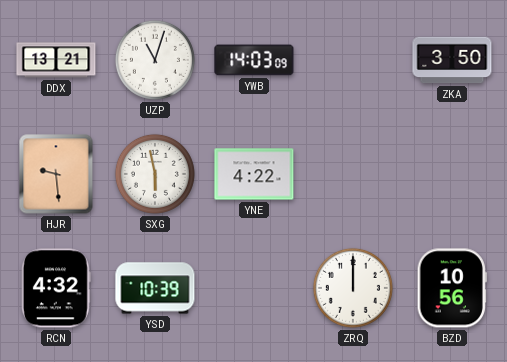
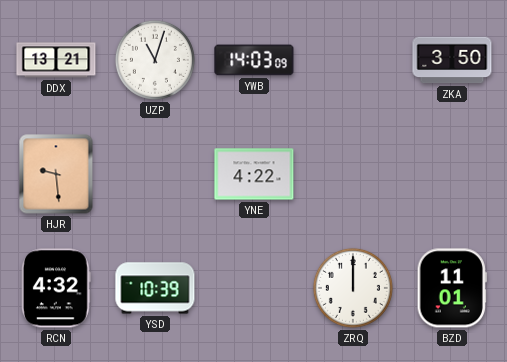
SXG: 5:58 -> none (155, 174)
BZD: 10:56 -> 11:01 (452, 288)
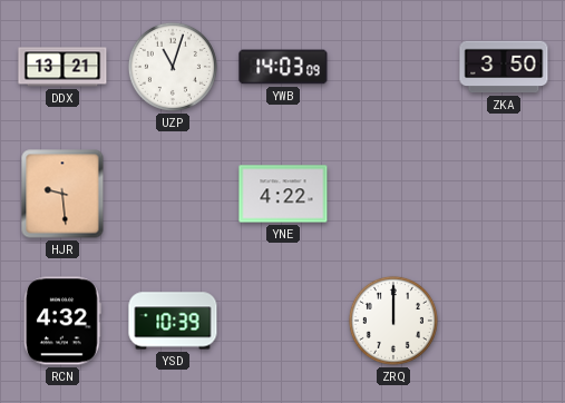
BZD: 11:01 -> none (452, 288)
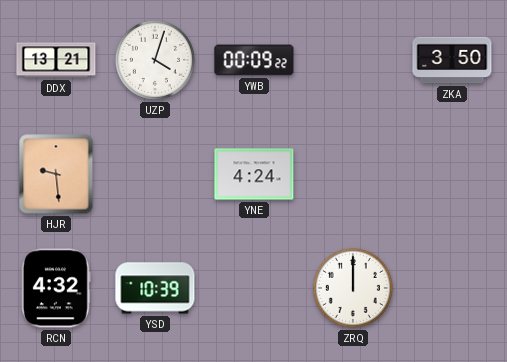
UZP: 11:03 -> 4:03 (155, 60)
YWB: 14:03 -> 00:09 (254, 60)
YNE: 4:22 -> 4:24 (254, 174)
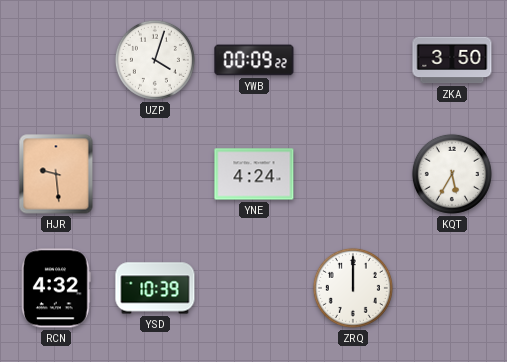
DDX: 13:21 -> none (56, 60)
KQT: none -> 5:35 (452, 174)
